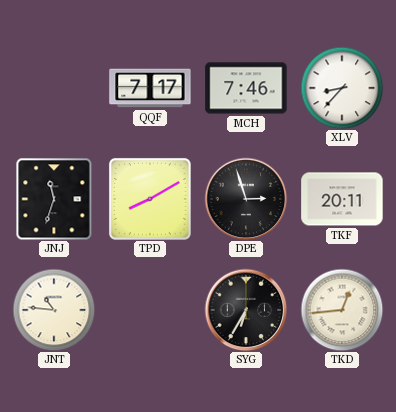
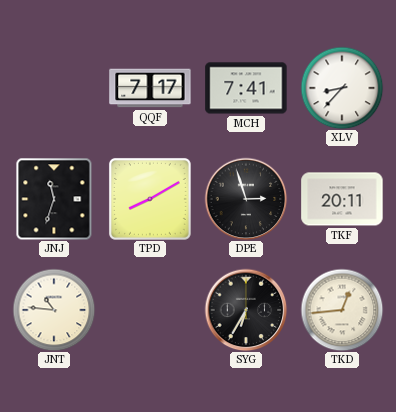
MCH: 7:46 -> 7:41 (246, 88)
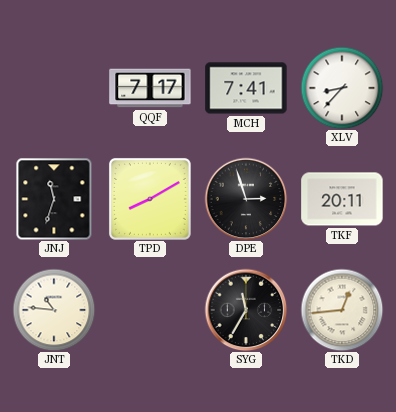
SYG: 6:35 -> 11:35 (246, 310)
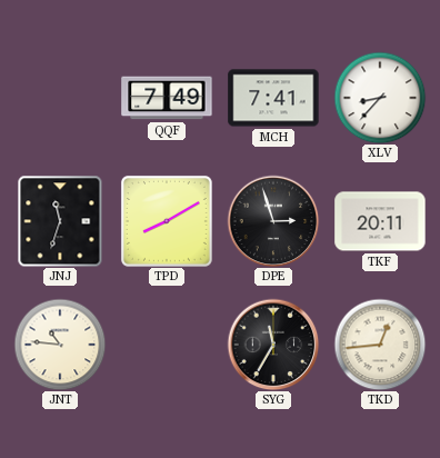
QQF: 7:17 -> 7:49 (167, 98)
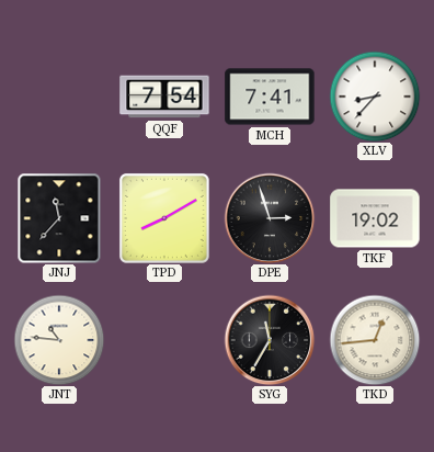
QQF: 7:49 -> 7:54 (164, 97)
JNJ: 11:33 -> 11:37 (59, 218)
TKF: 20:11 -> 19:02 (375, 218)
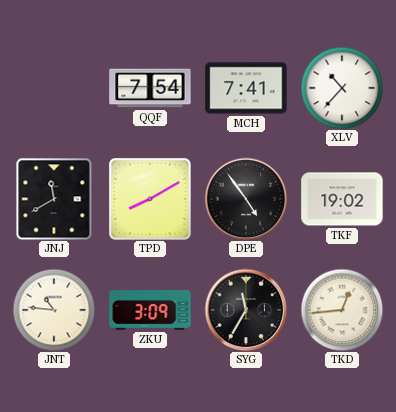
XLV: 8:37 -> 10:37 (342, 88)
JNJ: 11:37 -> 11:40 (54, 199)
DPE: 2:57 -> 4:54 (246, 199)
ZKU: none -> 3:09 (150, 310)
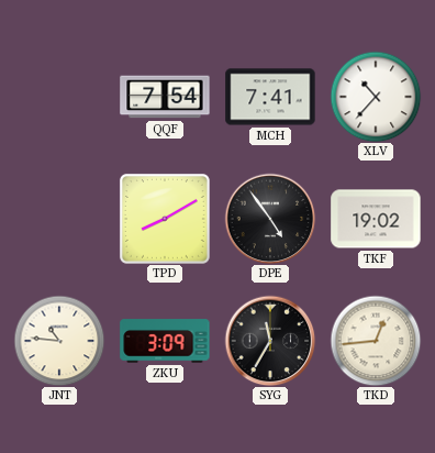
JNJ: 11:40 -> none (54, 199)
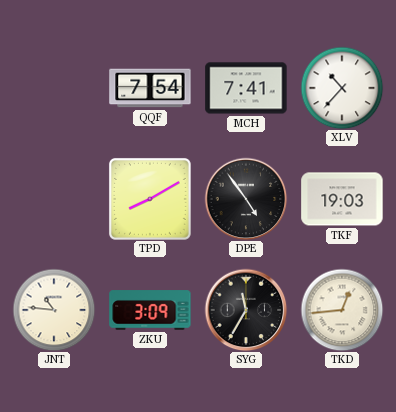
TKF: 19:02 -> 19:03 (342, 199)
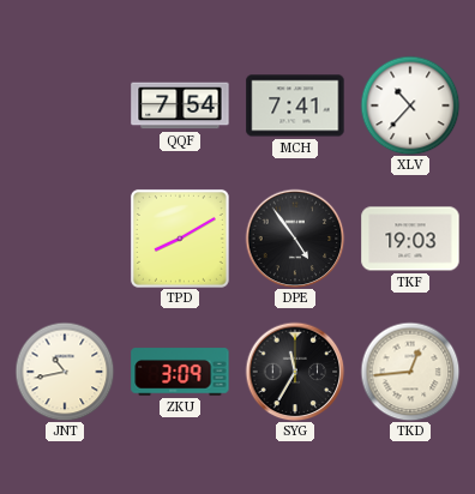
JNT: 10:46 -> 10:43 (65, 372)
